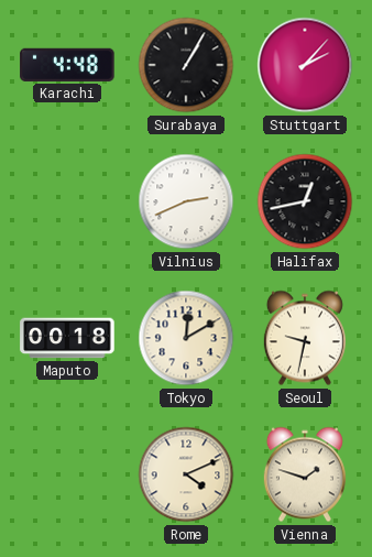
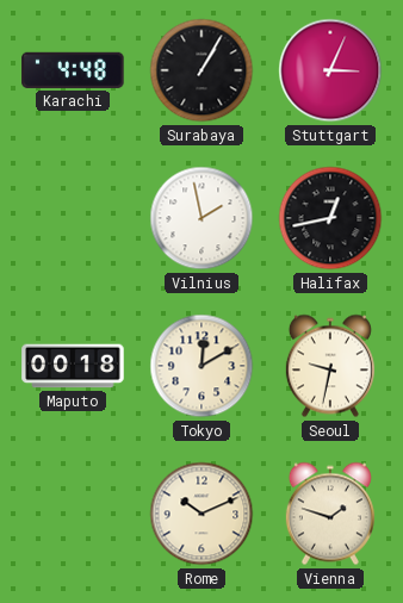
Stuttgart: 2:07 -> 3:04 (330, 70)
Vilnius: 2:41 -> 1:58 (201, 218)
Rome: 4:11 -> 10:11 (201, 514)
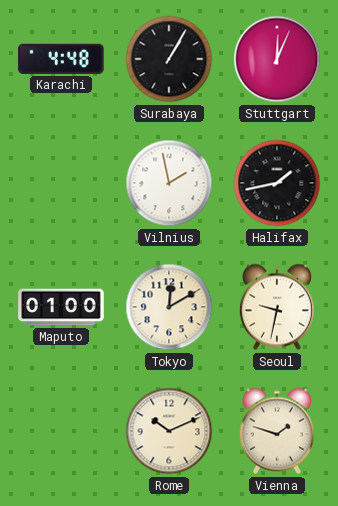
Stuttgart: 3:04 -> 12:04 (277, 59)
Halifax: 12:43 -> 1:43 (277, 183)
Maputo: 00:18 -> 01:00 (61, 307)
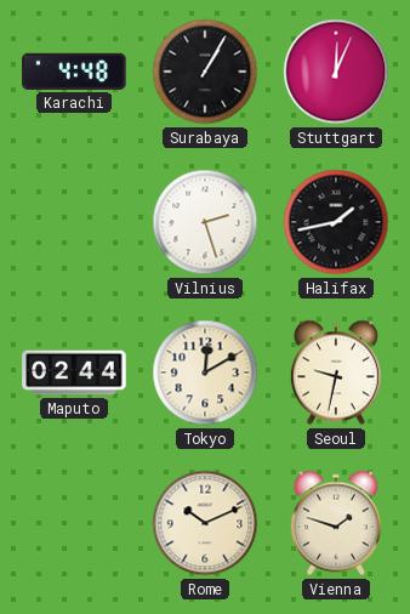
Vilnius: 1:58 -> 2:27 (205, 222)
Maputo: 01:00 -> 02:44 (74, 373)
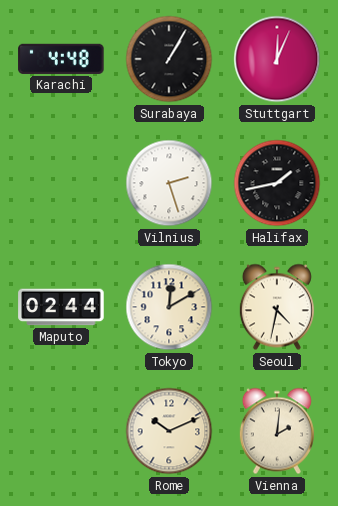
Seoul: 9:32 -> 4:32 (277, 307)
Vienna: 1:48 -> 2:01 (277, 431)
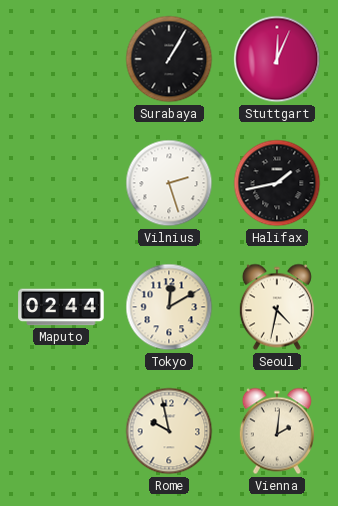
Karachi: 4:48 -> none (61, 59)
Rome: 10:11 -> 9:58 (169, 431)
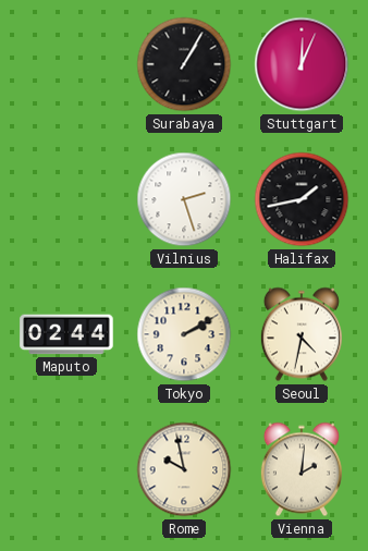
Tokyo: 12:10 -> 2:10 (184, 334)
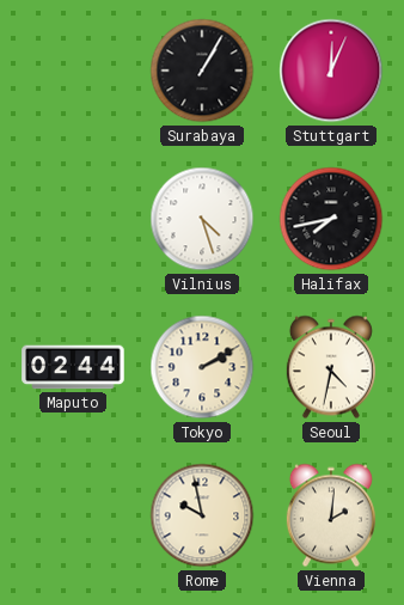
Vilnius: 2:27 -> 4:27 (202, 219)
Halifax: 1:43 -> 7:43 (331, 219)
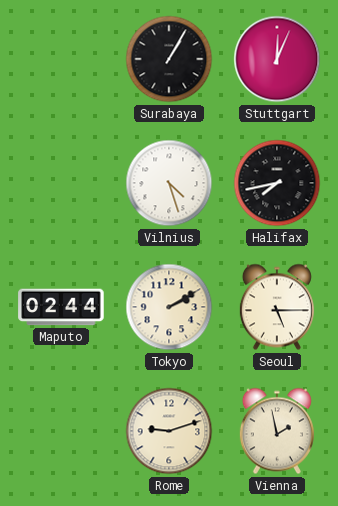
Seoul: 4:32 -> 5:15 (277, 307)
Rome: 9:58 -> 9:12 (169, 431)
Vienna: 2:01 -> 1:58 (277, 431)
